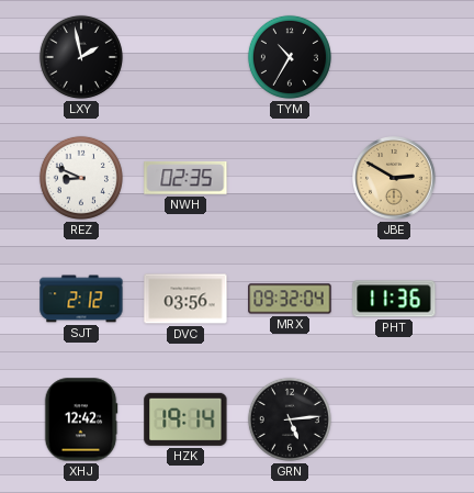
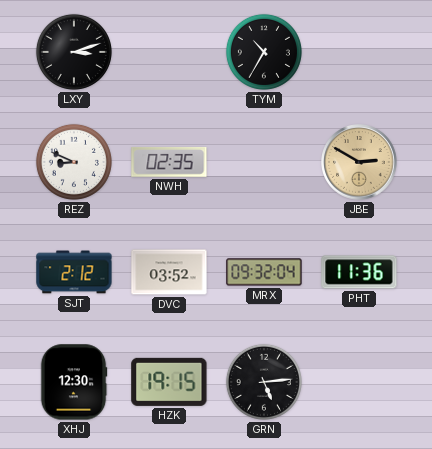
LXY: 1:58 -> 3:12 (74, 52)
DVC: 03:56 -> 03:52 (169, 272)
XHJ: 12:42 -> 12:30 (74, 382)
HZK: 19:14 -> 19:15 (169, 382)
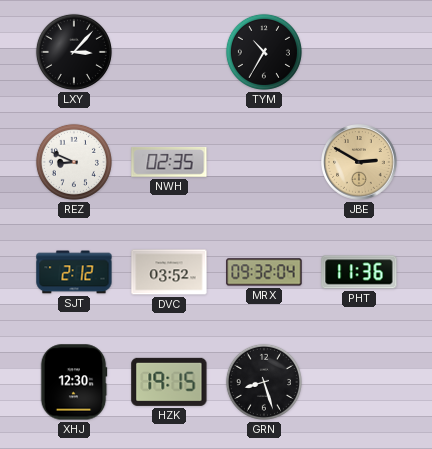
LXY: 3:12 -> 3:07 (74, 52)
GRN: 5:14 -> 8:27 (264, 382)
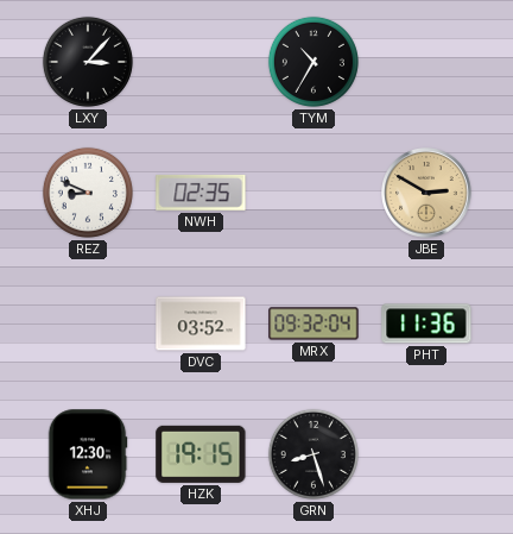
SJT: 2:12 -> none (74, 272)
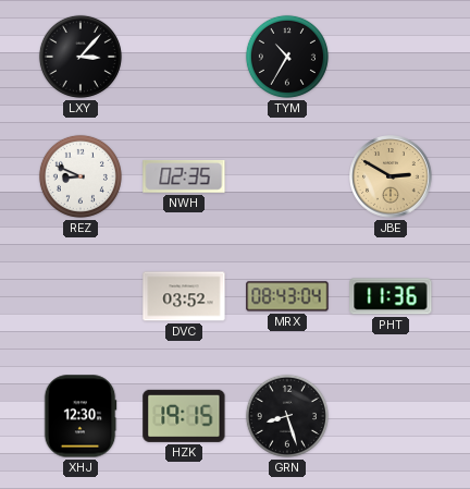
MRX: 09:32 -> 08:43 (287, 296)
